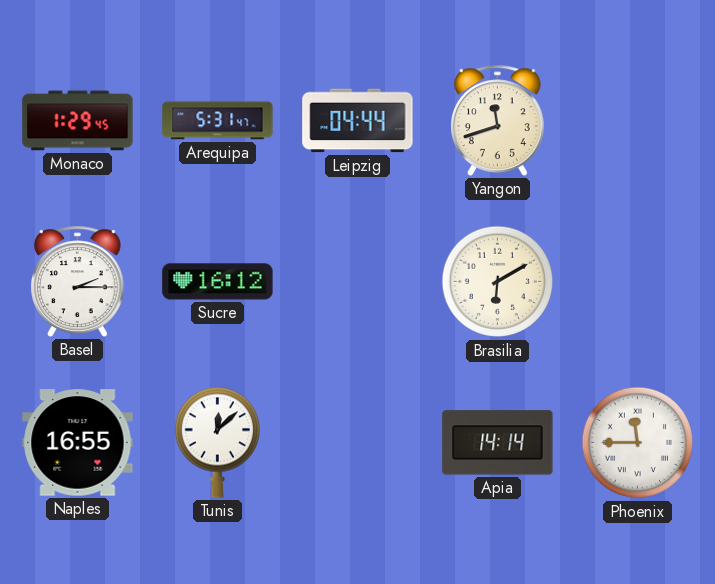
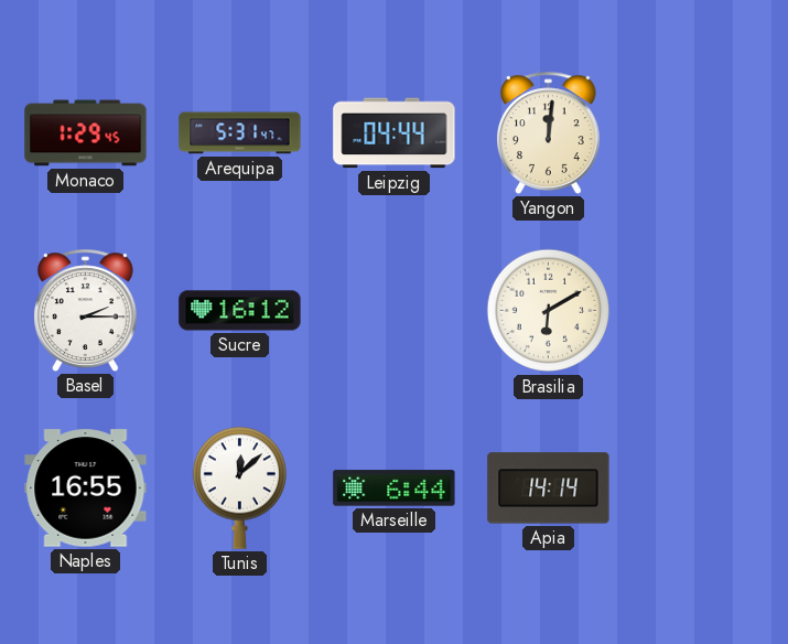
Yangon: 11:42 -> 12:01 (549, 132)
Marseille: none -> 6:44 (395, 489)
Phoenix: 11:45 -> none (638, 443)
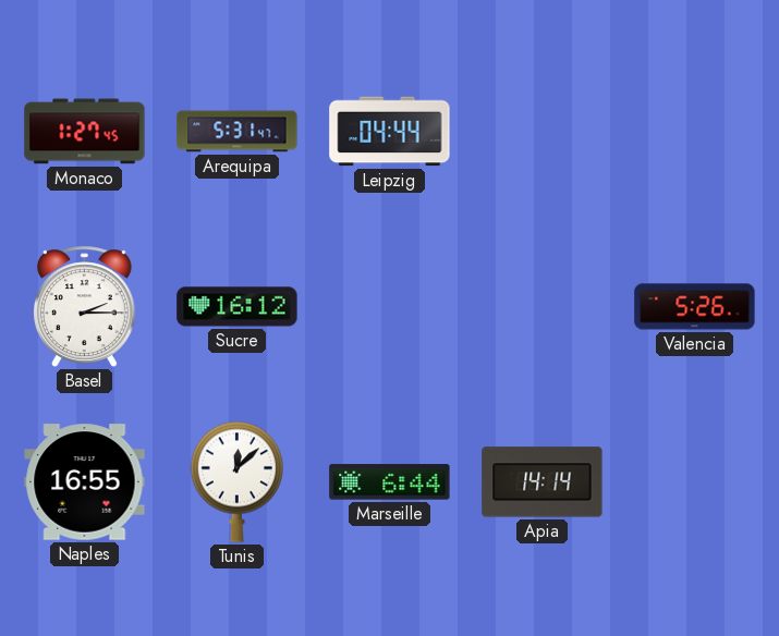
Monaco: 1:29 -> 1:27 (85, 132)
Yangon: 12:01 -> none (549, 132)
Brasilia: 6:10 -> none (549, 311)
Valencia: none -> 5:26 (695, 307)
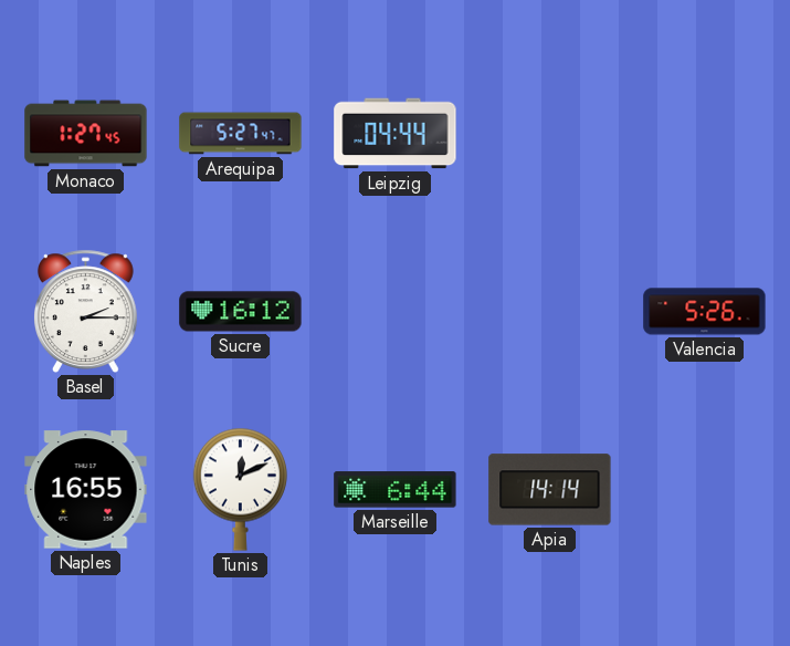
Arequipa: 5:31 -> 5:27 (241, 134)
Tunis: 12:08 -> 12:11 (240, 489)
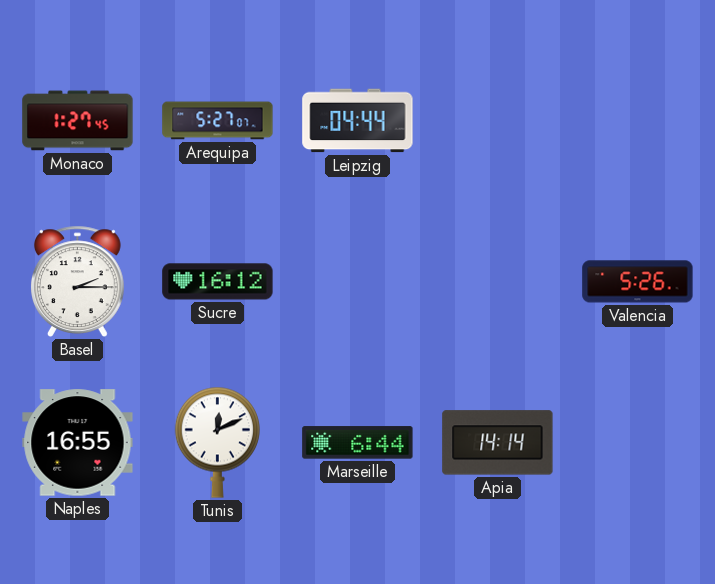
Arequipa: 5:27:47 -> 5:27:07 (218, 121)
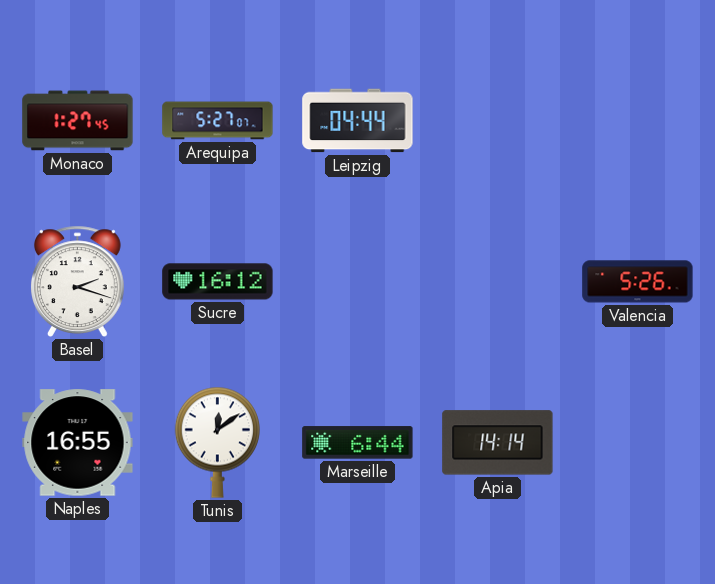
Basel: 2:15 -> 2:18 (78, 281)
Tunis: 12:11 -> 12:09 (217, 442)
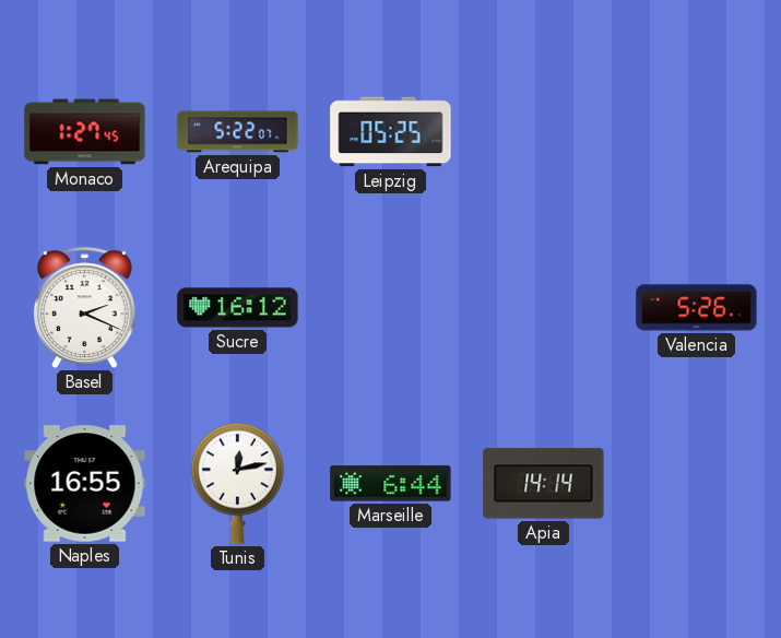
Arequipa: 5:27 -> 5:22 (238, 132)
Leipzig: 04:44 -> 05:25 (391, 132)
Basel: 2:18 -> 2:19 (85, 307)
Tunis: 12:09 -> 12:13 (237, 483)
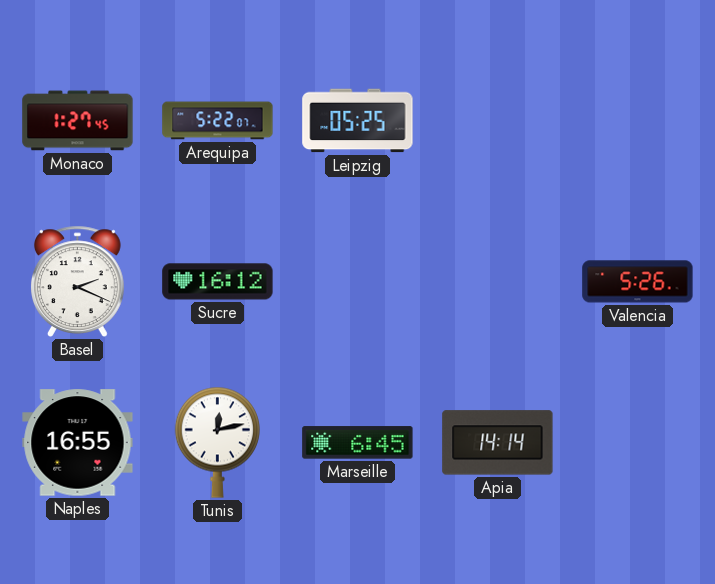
Marseille: 6:44 -> 6:45 (358, 443)
